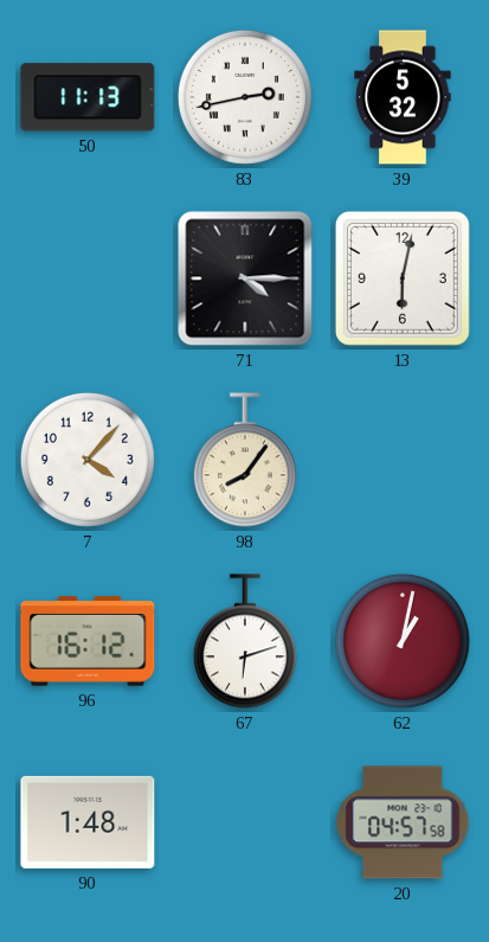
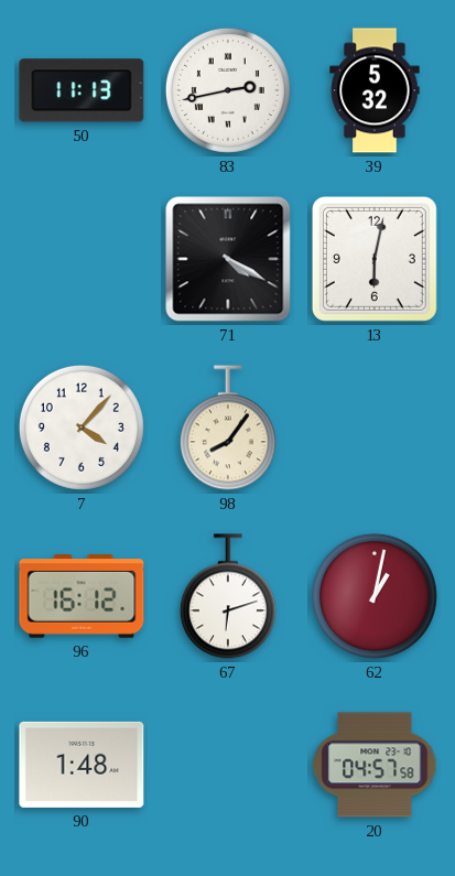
71: 4:15 -> 4:20 (228, 259)
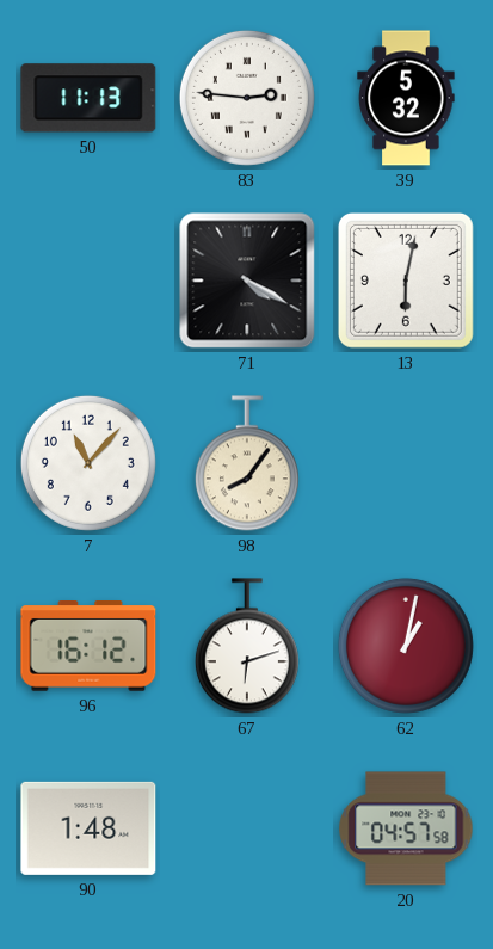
83: 2:43 -> 2:46 (247, 98)
7: 4:07 -> 11:07 (88, 463)
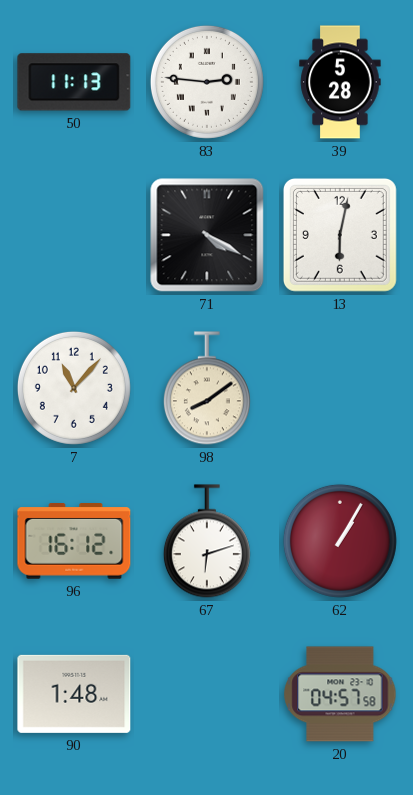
39: 5:32 -> 5:28 (340, 82)
98: 8:06 -> 8:09 (207, 388)
62: 1:02 -> 1:05 (340, 541)
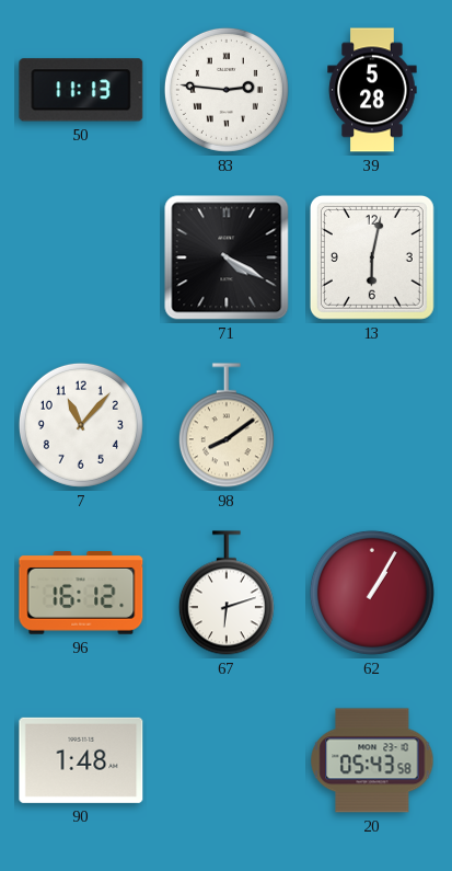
20: 04:57 -> 05:43 (372, 760)
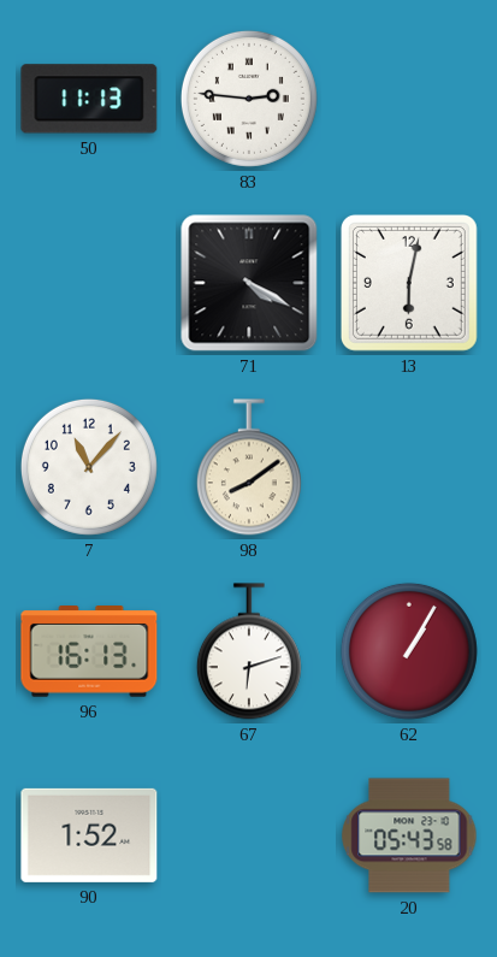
39: 5:28 -> none (372, 90)
96: 16:12 -> 16:13 (89, 652)
90: 1:48 -> 1:52 (89, 835)
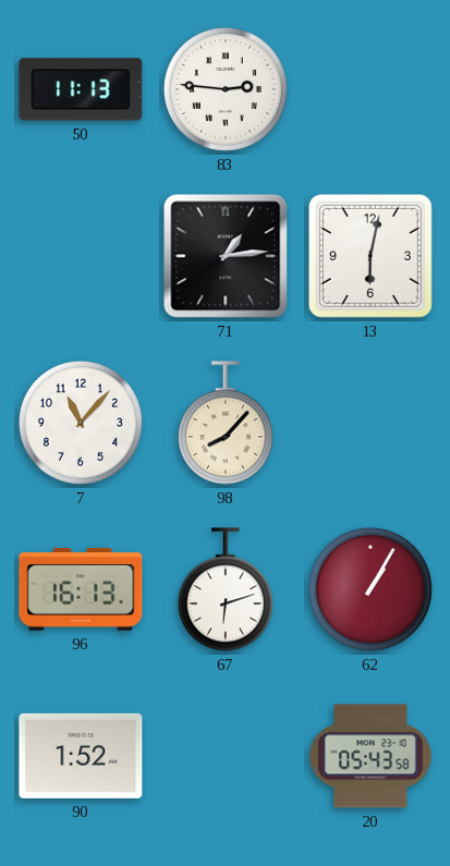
71: 4:20 -> 1:14 (226, 256)
98: 8:09 -> 8:07 (226, 423)
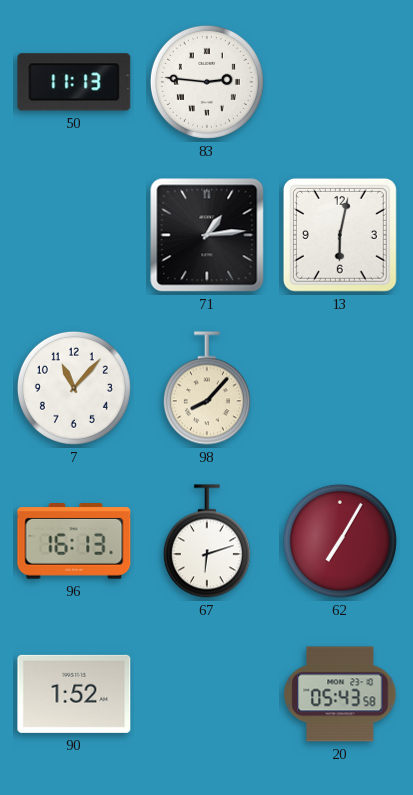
62: 1:05 -> 7:05 (340, 541)
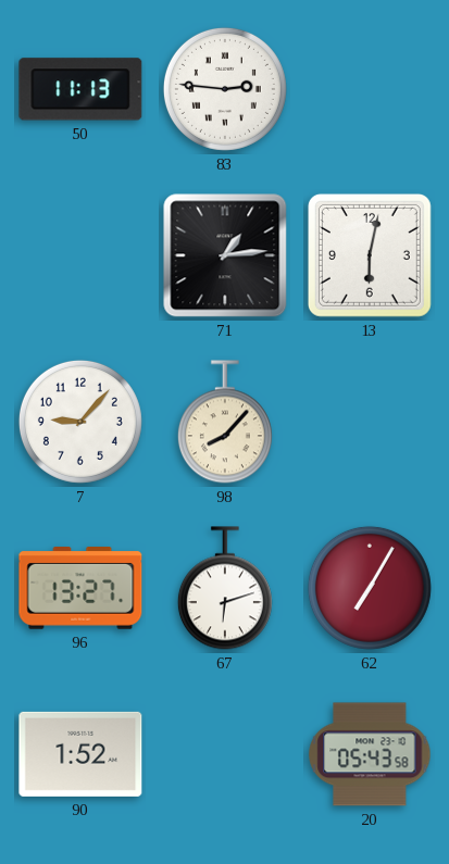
7: 11:07 -> 9:07 (80, 422)
96: 16:13 -> 13:27 (80, 589)
